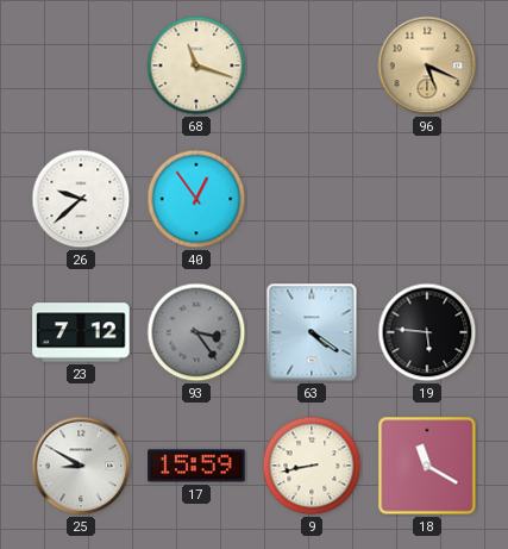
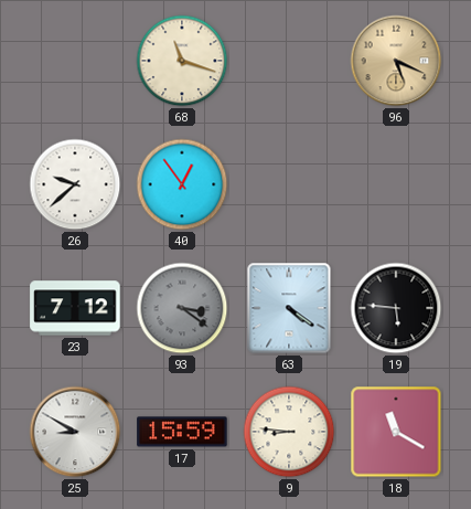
93: 3:24 -> 3:21 (182, 308)
9: 8:43 -> 8:46 (289, 432)
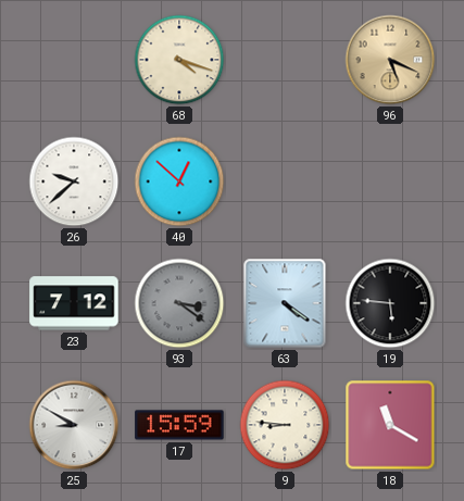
68: 11:18 -> 4:18 (179, 60)
40: 12:54 -> 12:52 (179, 181)
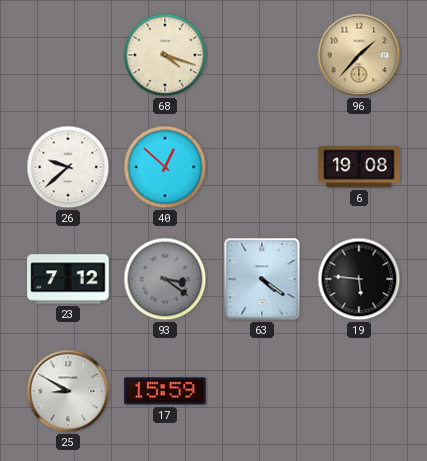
96: 5:19 -> 1:37 (359, 55)
6: none -> 19:08 (359, 167)
9: 8:46 -> none (285, 425)
18: 11:20 -> none (390, 425)
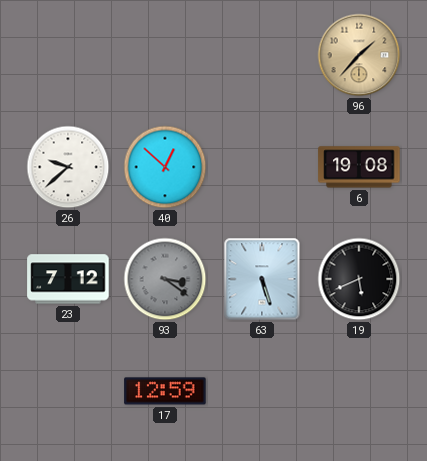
68: 4:18 -> none (165, 55)
63: 4:21 -> 5:27 (262, 279)
19: 5:46 -> 5:41 (359, 279)
25: 8:50 -> none (68, 391)
17: 15:59 -> 12:59 (165, 391)
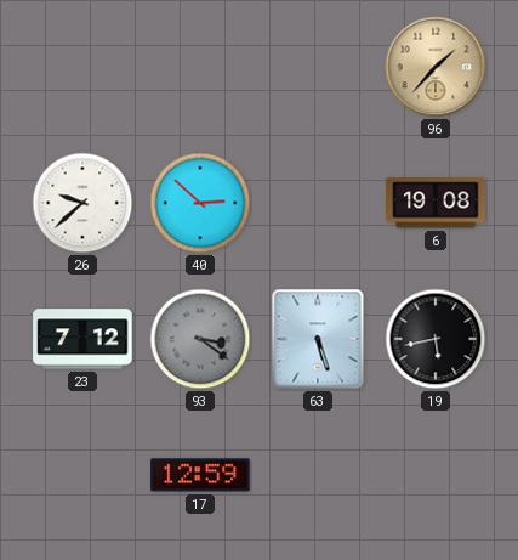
40: 12:52 -> 2:52 (200, 203)
19: 5:41 -> 5:43 (436, 339)
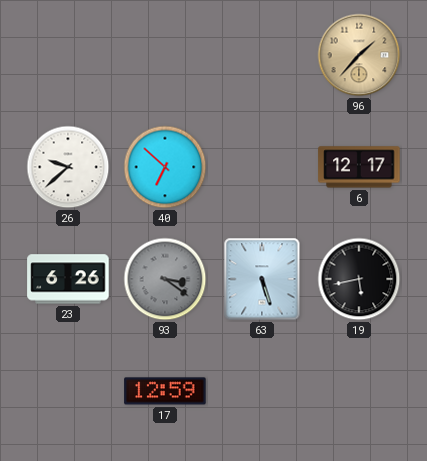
40: 2:52 -> 6:52 (165, 167)
6: 19:08 -> 12:17 (359, 167)
23: 7:12 -> 6:26 (68, 279)
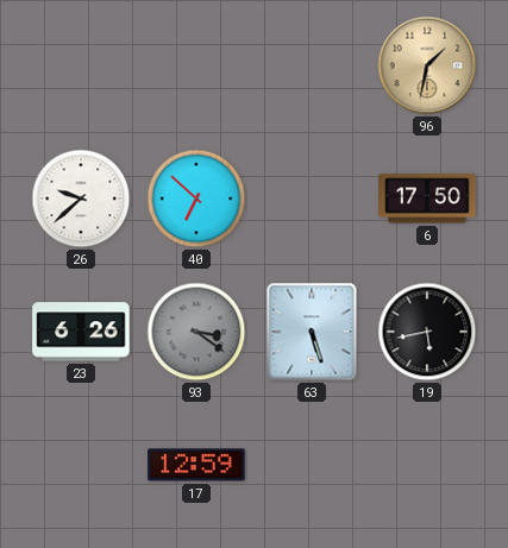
96: 1:37 -> 1:32 (427, 65)
6: 12:17 -> 17:50 (427, 199)
